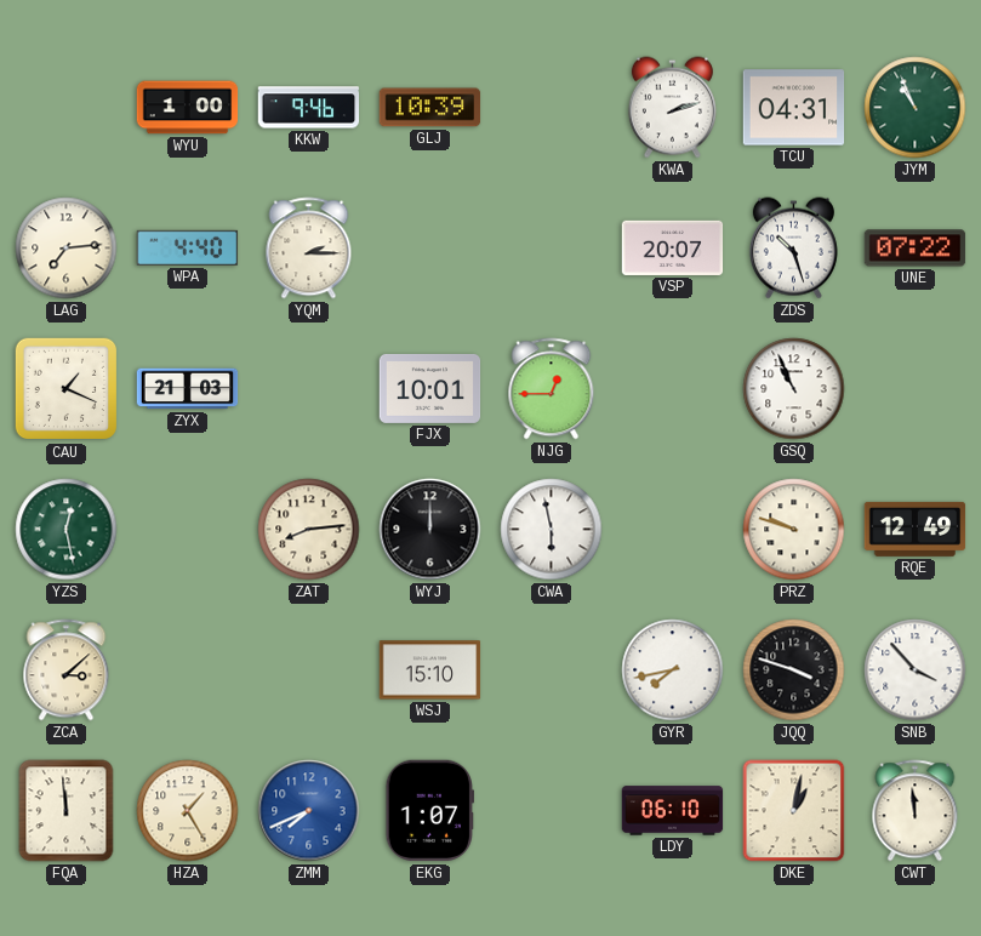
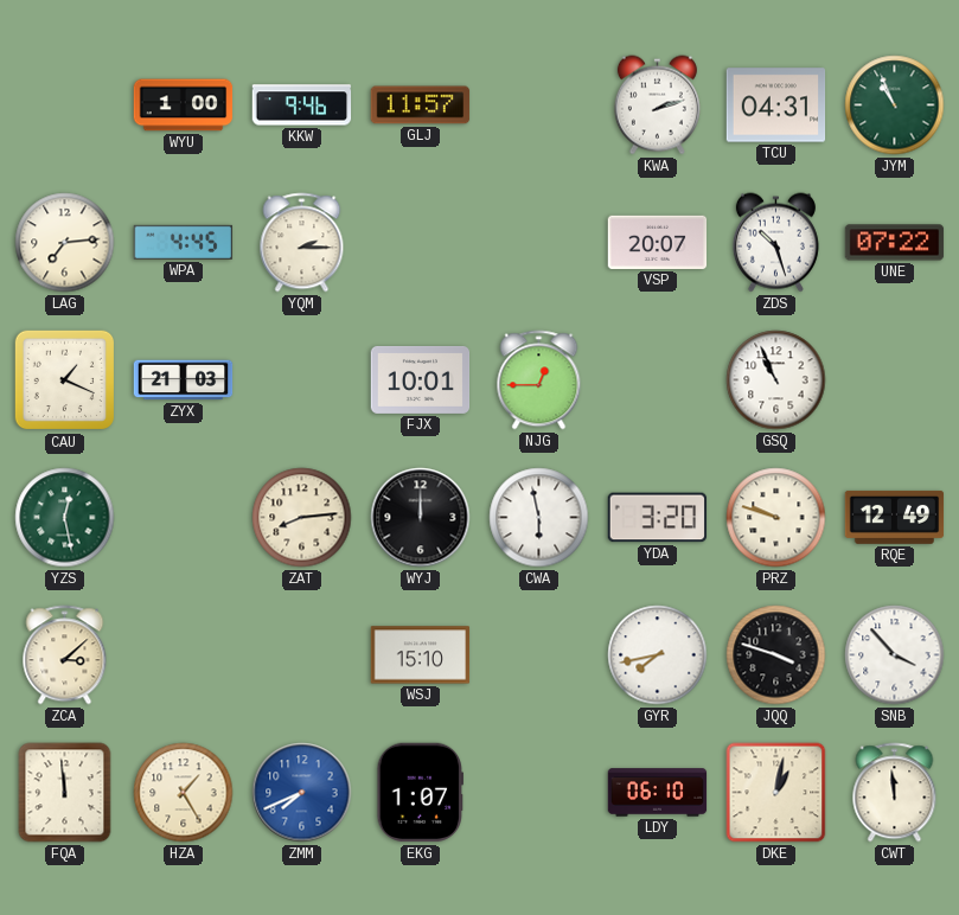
GLJ: 10:39 -> 11:57 (421, 105)
WPA: 4:40 -> 4:45 (184, 242)
YDA: none -> 3:20 (658, 518)
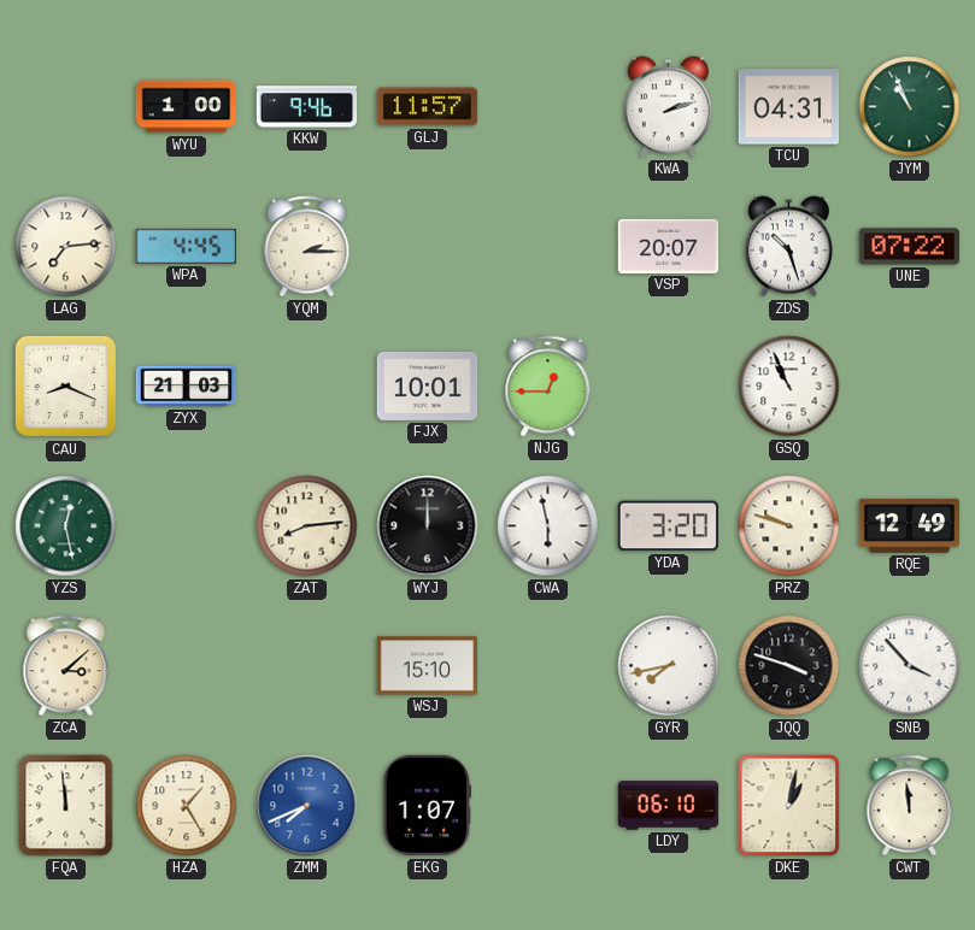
CAU: 1:19 -> 8:19 (66, 387)
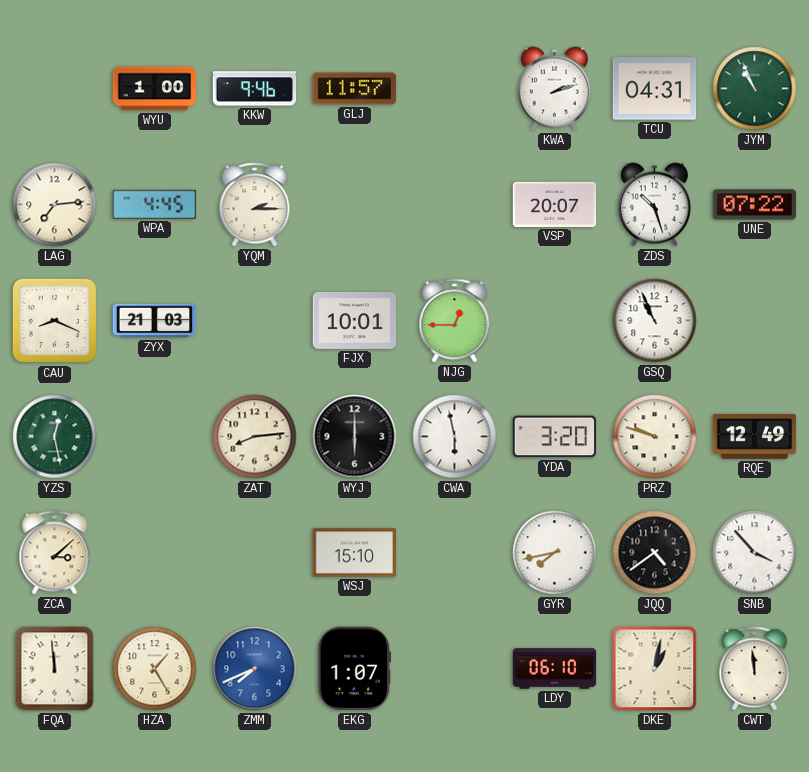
WYJ: 12:00 -> 6:00 (355, 437)
JQQ: 3:48 -> 4:39 (655, 553)
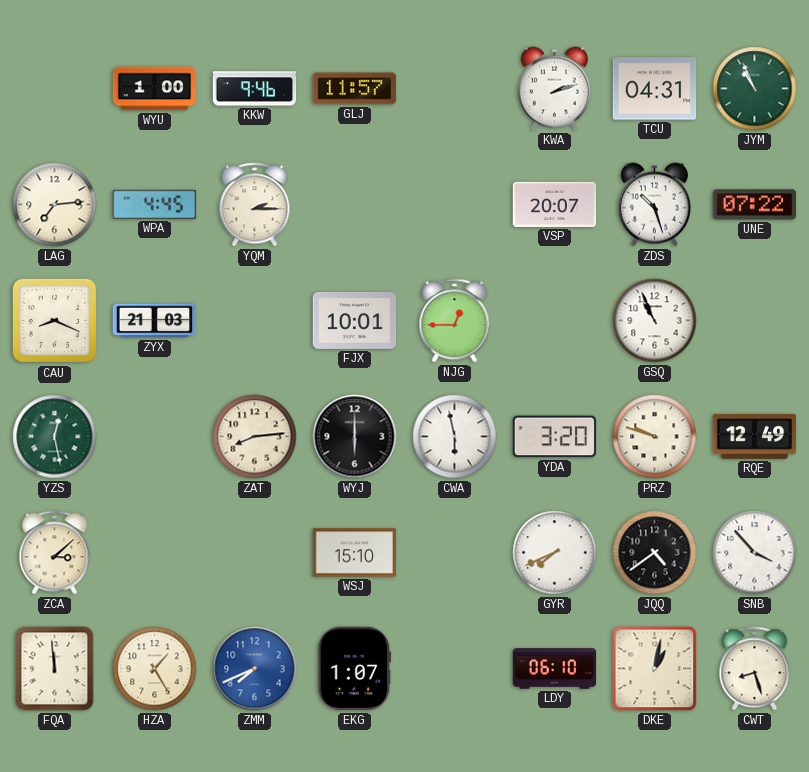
GYR: 7:43 -> 7:41 (555, 553)
CWT: 11:59 -> 8:27 (755, 669)
